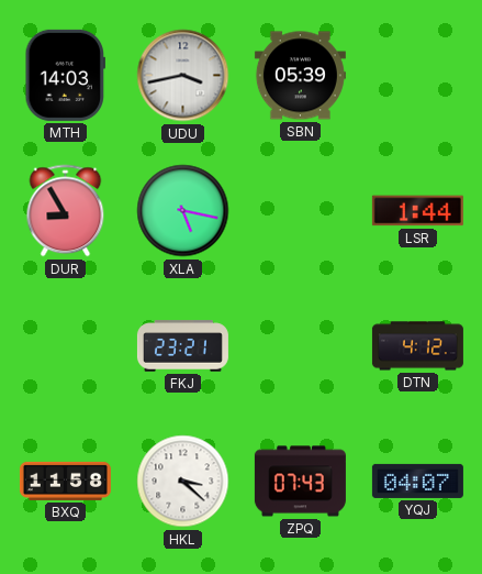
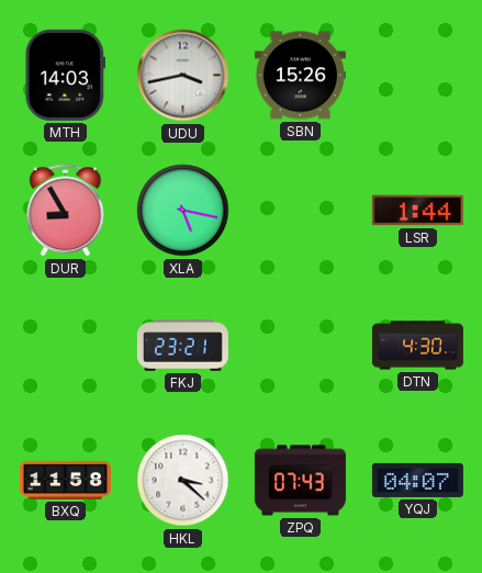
SBN: 05:39 -> 15:26 (300, 76)
DTN: 4:12 -> 4:30 (417, 346)
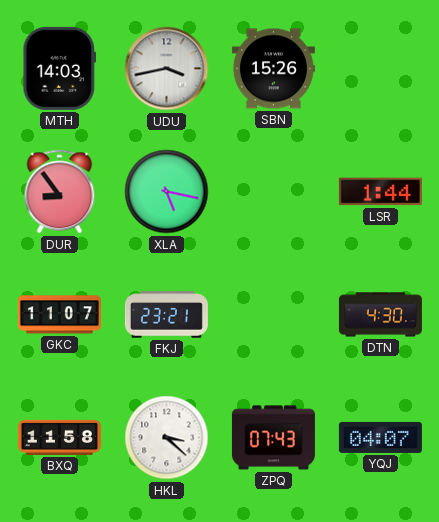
DUR: 8:55 -> 8:54 (60, 192)
GKC: none -> 11:07 (59, 315)
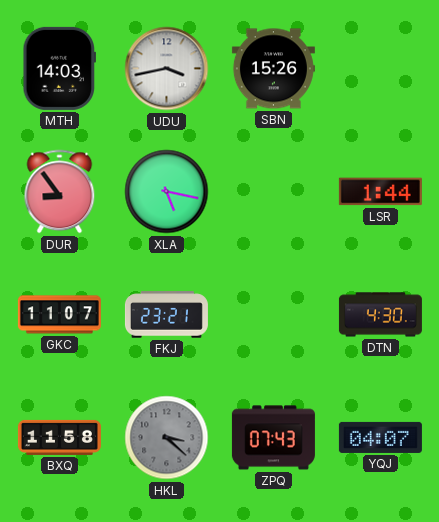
HKL dial: white -> grey (167, 438)
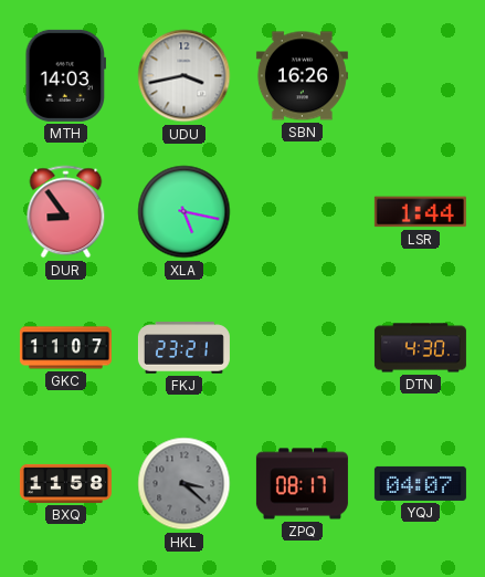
SBN: 15:26 -> 16:26 (302, 76)
ZPQ: 07:43 -> 08:17 (302, 484)
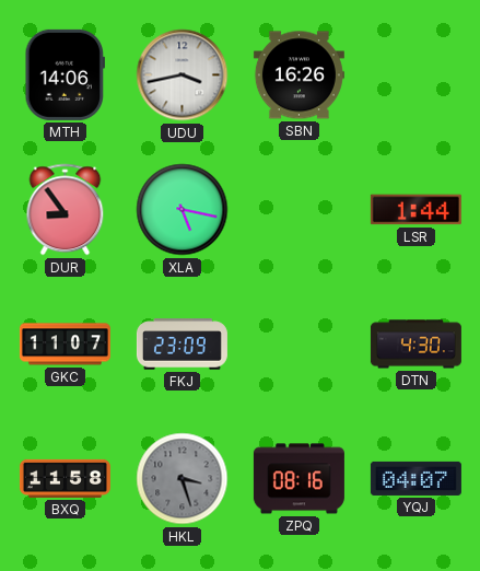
MTH: 14:03 -> 14:06 (66, 74)
FKJ: 23:21 -> 23:09 (182, 345)
HKL: 3:22 -> 3:27 (183, 479)
ZPQ: 08:17 -> 08:16 (298, 479)
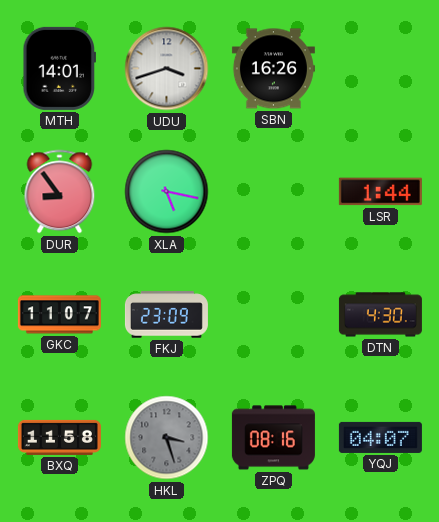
MTH: 14:06 -> 14:01 (60, 68)
UDU: 3:43 -> 3:42 (167, 69)
